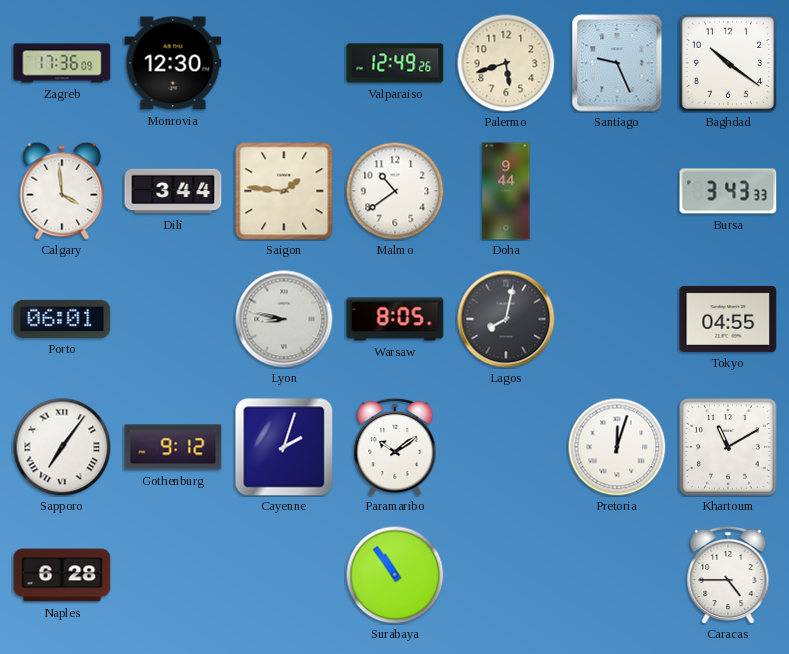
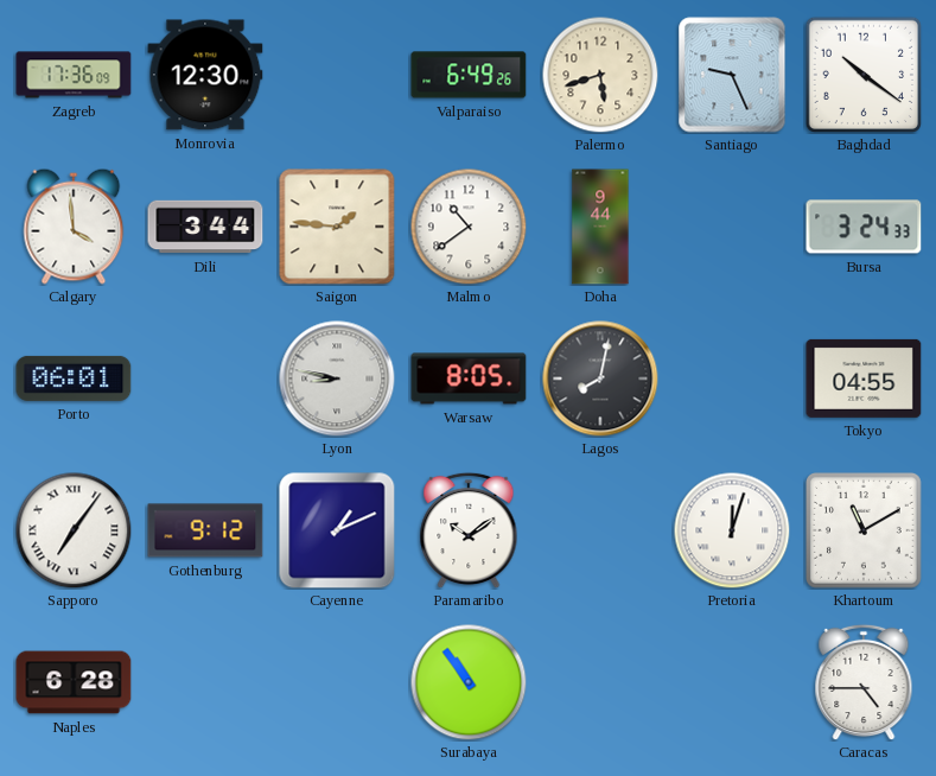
Valparaiso: 12:49 -> 6:49 (469, 75)
Bursa: 3:43 -> 3:24 (864, 227)
Cayenne: 2:03 -> 1:11 (337, 530)
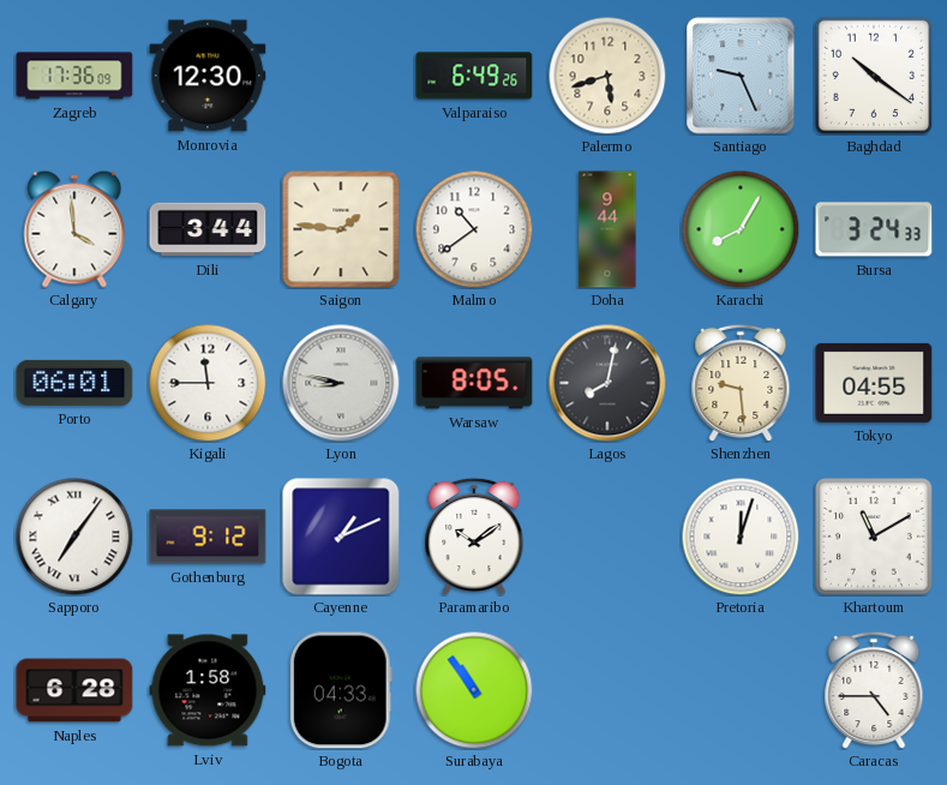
Karachi: none -> 8:05 (741, 229)
Kigali: none -> 11:45 (208, 383)
Shenzhen: none -> 9:29 (741, 383)
Lviv: none -> 1:58 (208, 690)
Bogota: none -> 04:33 (341, 690)
